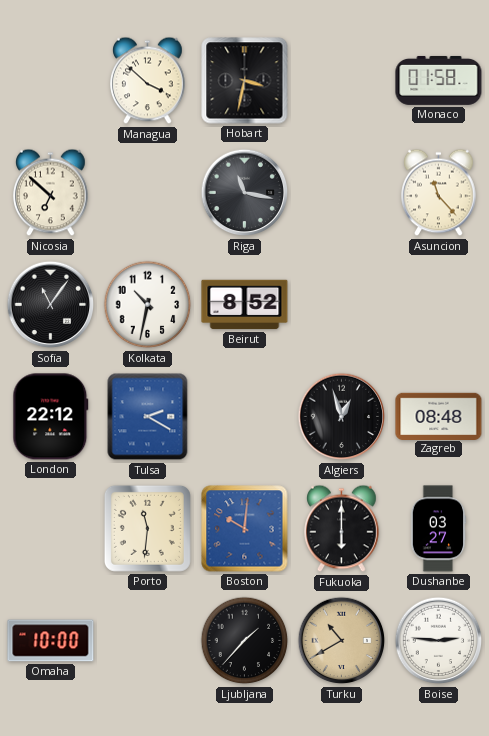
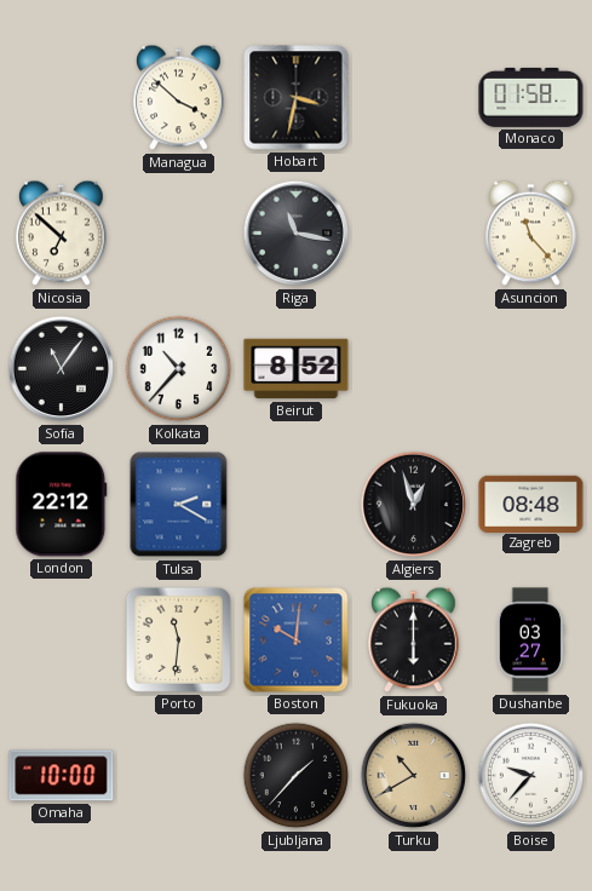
Kolkata: 10:32 -> 10:37 (179, 369)
Boise: 2:46 -> 9:37 (531, 776)
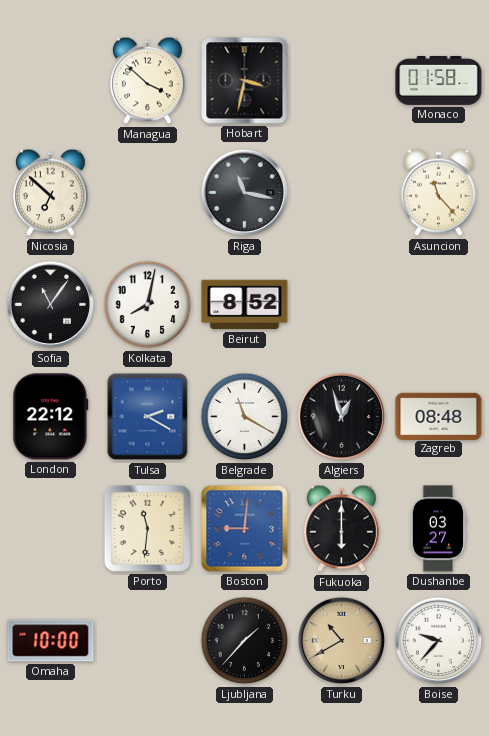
Kolkata: 10:37 -> 8:02 (148, 305)
Belgrade: none -> 11:20 (245, 417)
Boston: 10:01 -> 9:01 (245, 529)
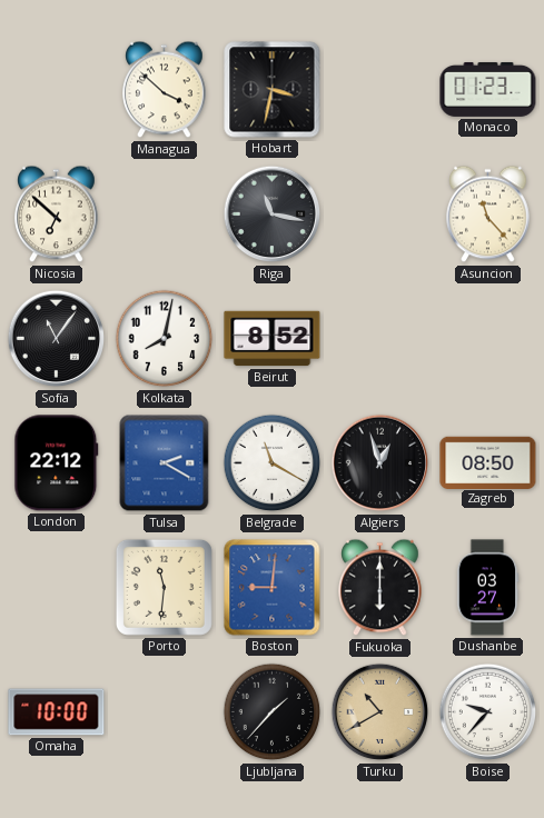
Monaco: 01:58 -> 01:23 (488, 89)
Zagreb: 08:48 -> 08:50 (488, 462)
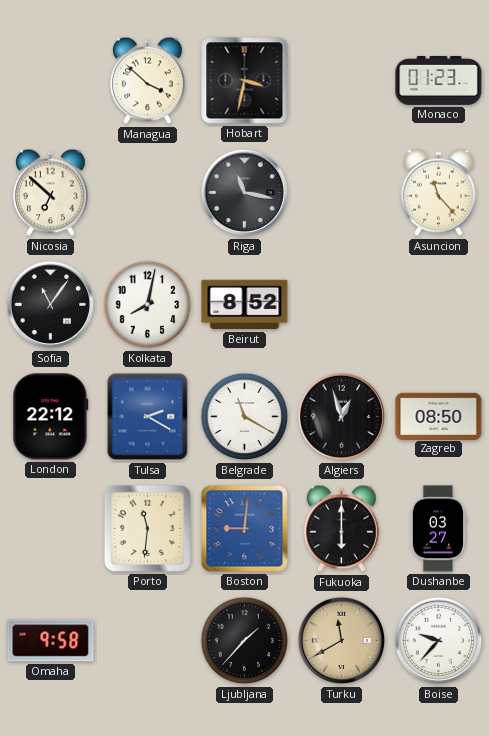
Omaha: 10:00 -> 9:58 (51, 641)
Turku: 10:40 -> 11:40 (342, 641)
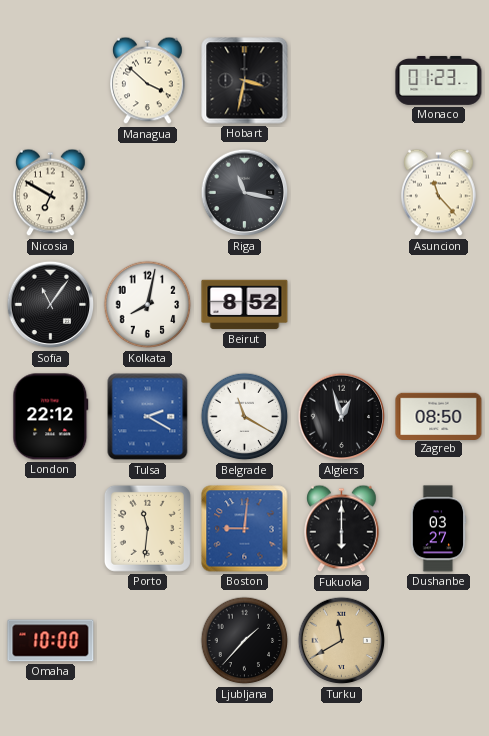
Nicosia: 6:52 -> 6:50 (51, 193)
Omaha: 9:58 -> 10:00 (51, 641)
Boise: 9:37 -> none (439, 641)
